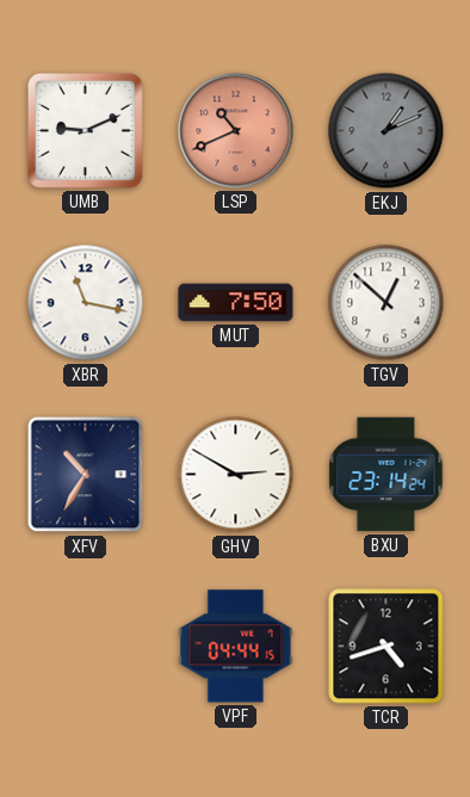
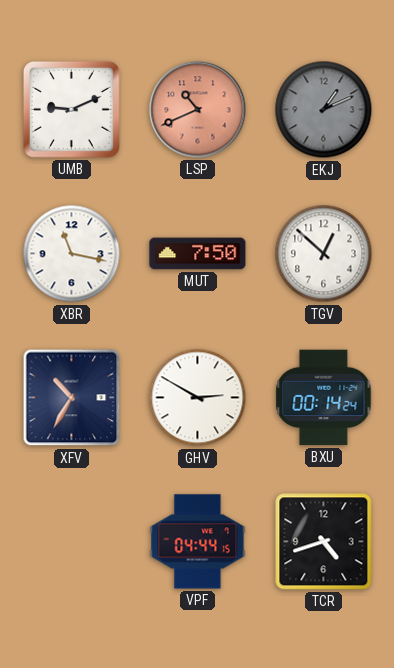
BXU: 23:14 -> 00:14 (324, 398)
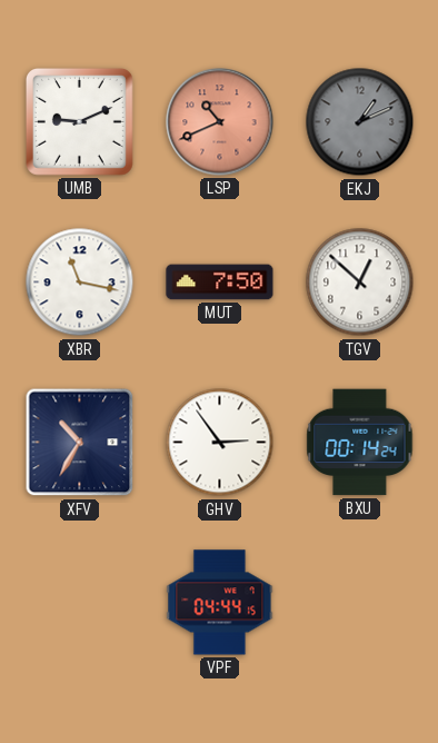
GHV: 2:50 -> 2:54 (220, 443)
TCR: 4:42 -> none (324, 542)
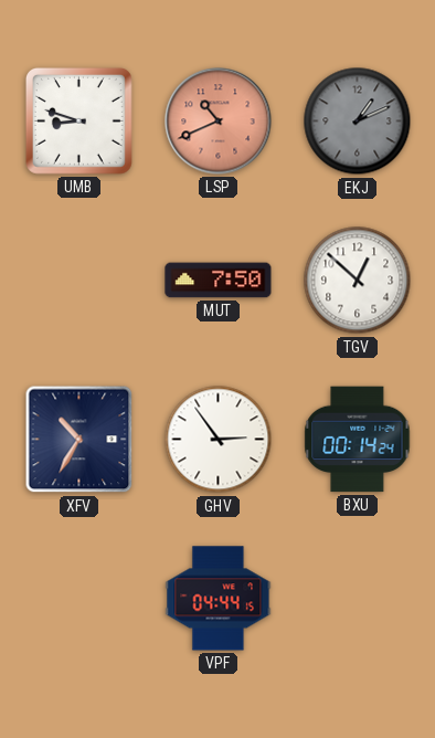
UMB: 9:11 -> 8:48 (78, 120)
XBR: 11:17 -> none (80, 283)
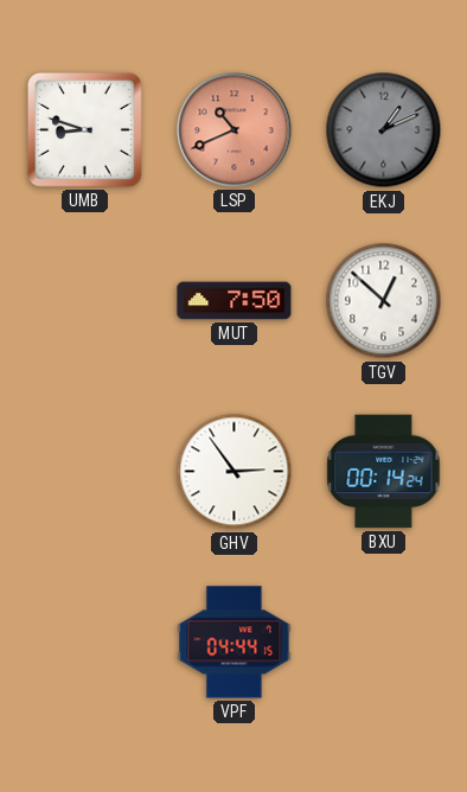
XFV: 10:35 -> none (79, 440)
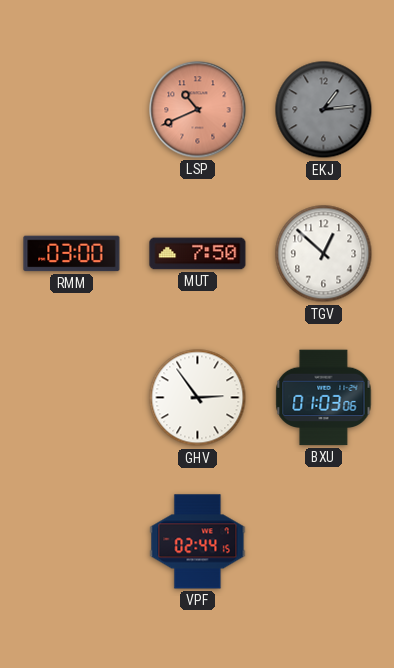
UMB: 8:48 -> none (84, 129)
EKJ: 1:11 -> 1:14 (324, 110)
RMM: none -> 03:00 (72, 254)
BXU: 00:14 -> 01:03 (324, 398)
VPF: 04:44 -> 02:44 (198, 542)
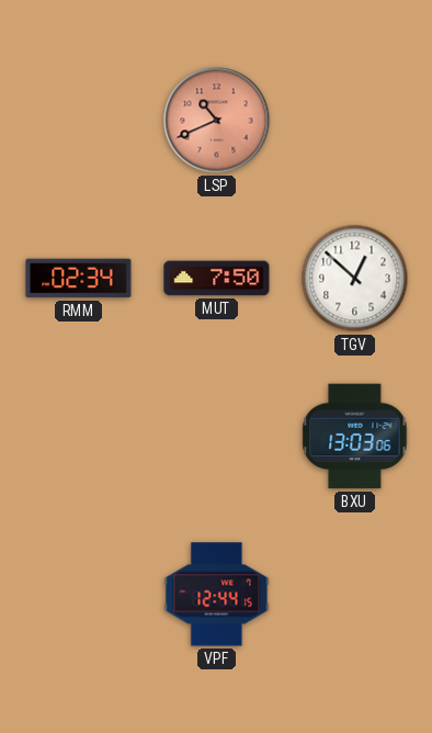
EKJ: 1:14 -> none (324, 110)
RMM: 03:00 -> 02:34 (79, 279)
GHV: 2:54 -> none (198, 398)
BXU: 01:03 -> 13:03 (355, 437)
VPF: 02:44 -> 12:44 (217, 595)
